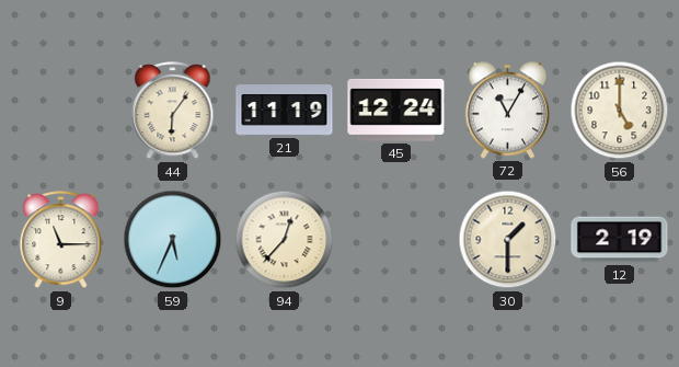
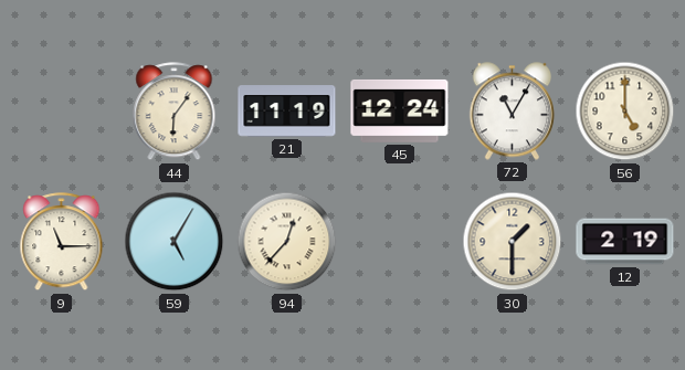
59: 5:34 -> 5:05 (175, 242)
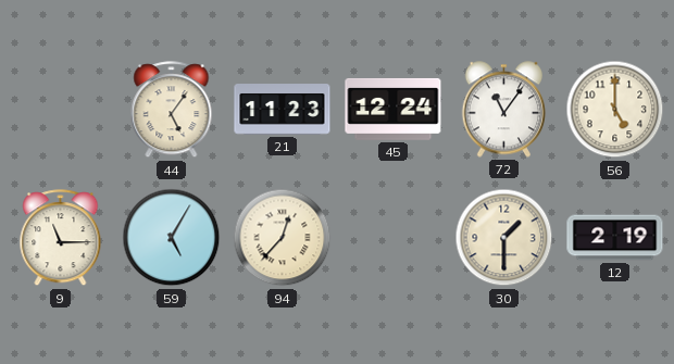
44: 6:06 -> 5:06 (172, 110)
21: 11:19 -> 11:23 (283, 110)
72: 11:05 -> 11:06 (504, 110)
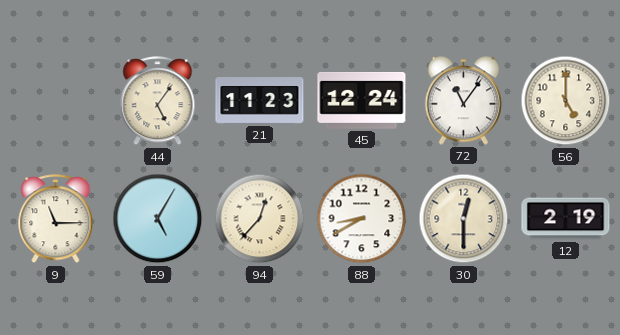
88: none -> 8:40 (362, 219)
30: 1:30 -> 12:30 (464, 219)
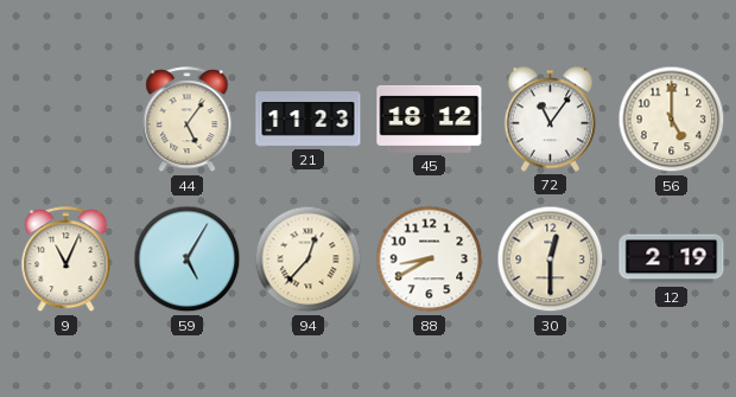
45: 12:24 -> 18:12 (430, 119)
9: 11:15 -> 11:04 (66, 260)
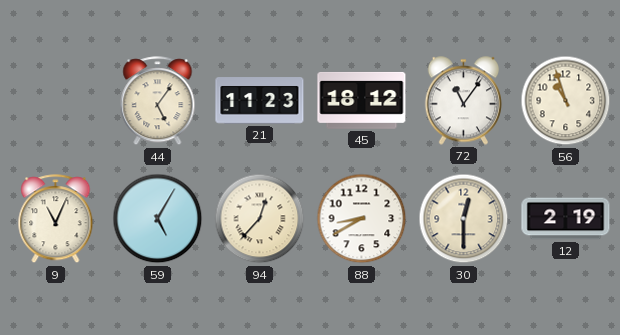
56: 5:00 -> 10:57 (566, 101)
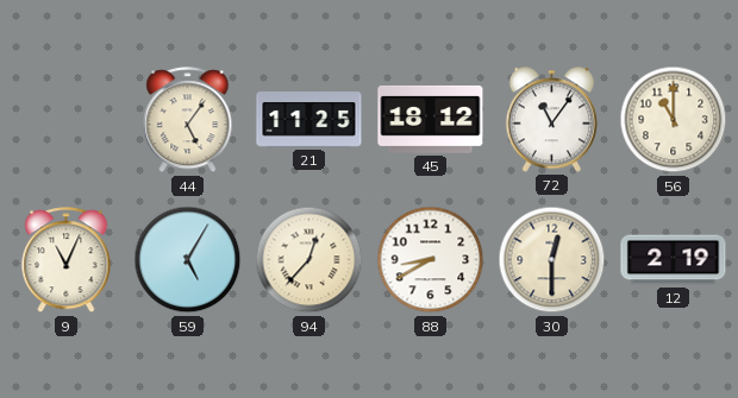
21: 11:23 -> 11:25 (309, 120)
56: 10:57 -> 11:00 (674, 120)
